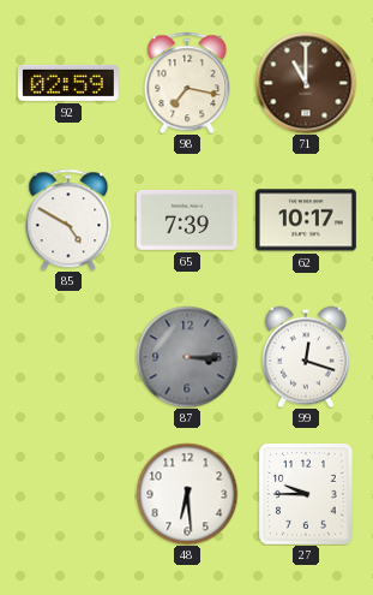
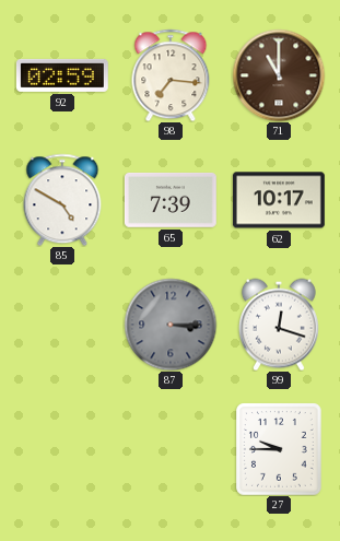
98: 7:17 -> 7:16 (171, 75)
48: 6:29 -> none (187, 494)
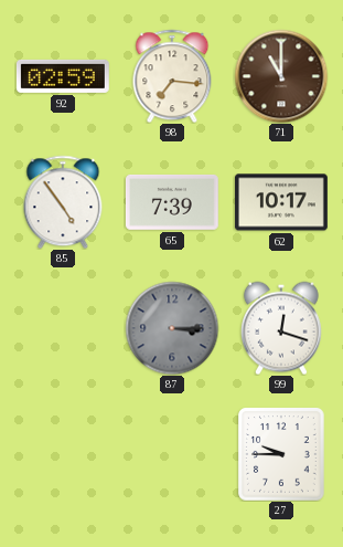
85: 4:50 -> 4:54 (63, 202)
